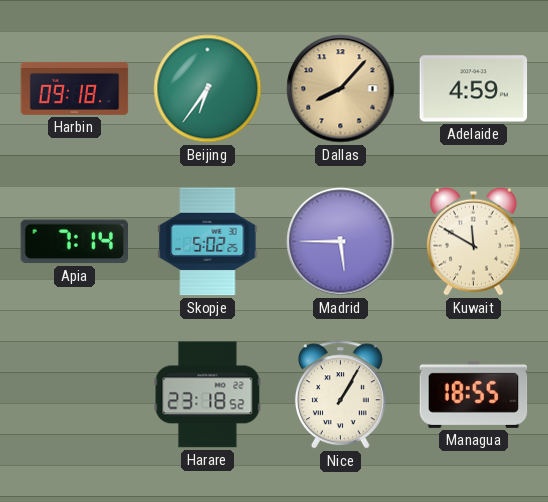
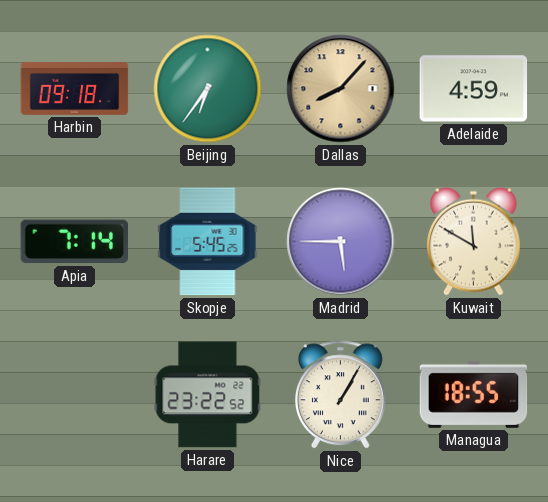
Skopje: 5:02 -> 5:45 (208, 242)
Harare: 23:18 -> 23:22 (208, 395)
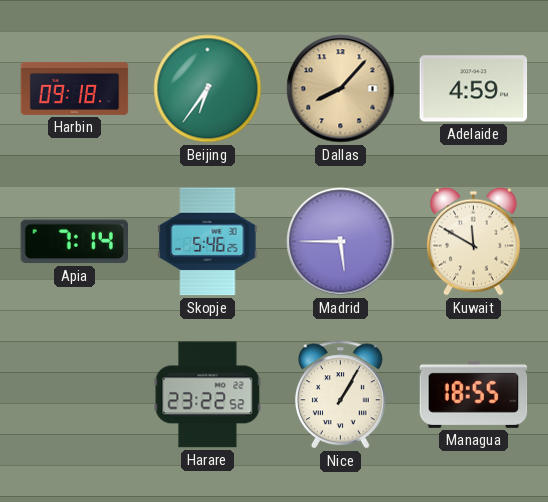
Skopje: 5:45 -> 5:46 (208, 242)
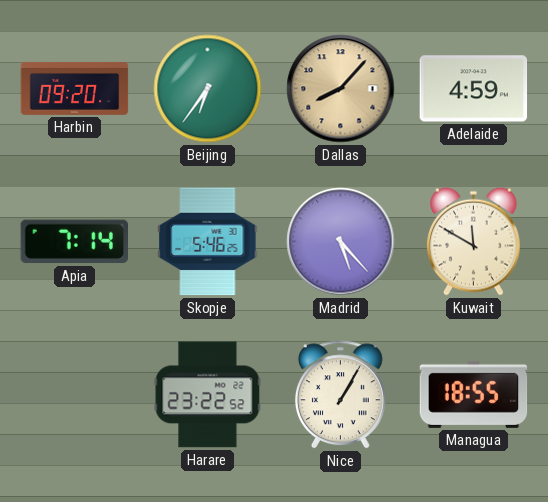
Harbin: 09:18 -> 09:20 (75, 88)
Madrid: 5:45 -> 5:23 (341, 242)
